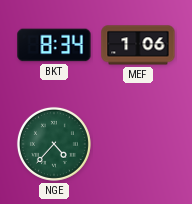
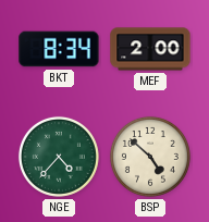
MEF: 1:06 -> 2:00 (150, 49)
BSP: none -> 4:52 (150, 157)
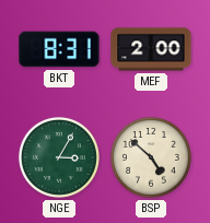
BKT: 8:34 -> 8:31 (59, 49)
NGE: 4:37 -> 3:05 (59, 157)
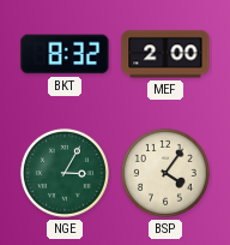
BKT: 8:31 -> 8:32 (65, 54)
BSP: 4:52 -> 4:06 (165, 173)
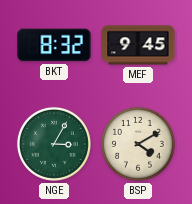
MEF: 2:00 -> 9:45 (138, 45)
BSP: 4:06 -> 4:10 (138, 144)
